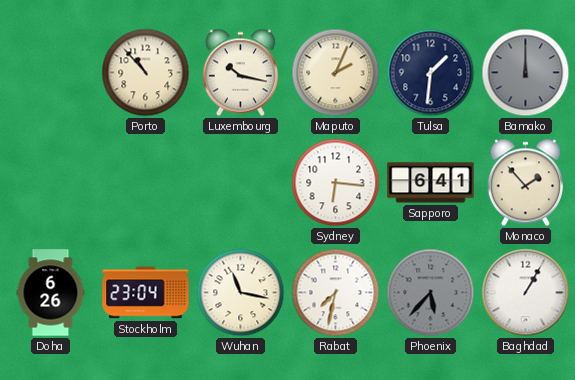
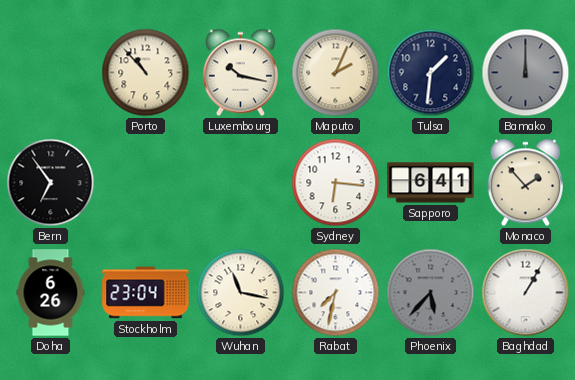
Bern: none -> 6:54 (51, 183)
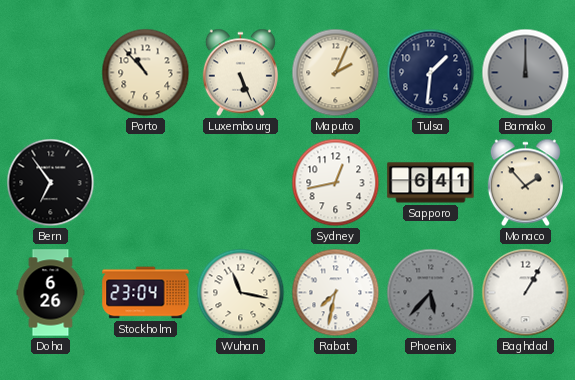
Luxembourg: 10:17 -> 5:26 (240, 73)
Sydney: 6:16 -> 12:43 (336, 183)
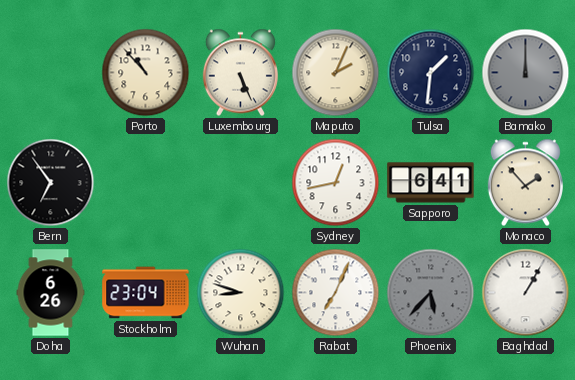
Wuhan: 11:17 -> 8:48 (241, 293)
Rabat: 7:32 -> 7:04 (336, 293)
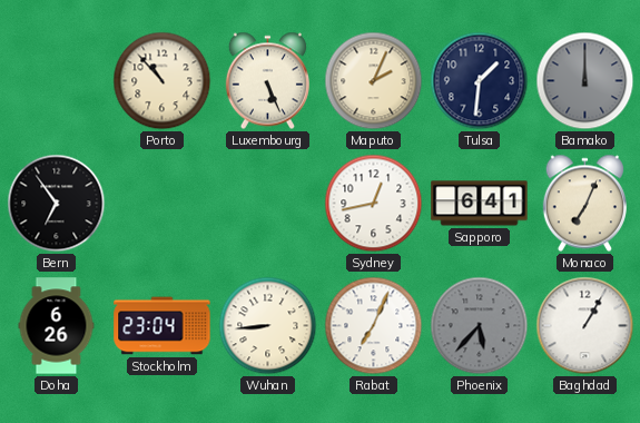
Monaco: 1:53 -> 7:04 (584, 204)
Wuhan: 8:48 -> 8:44 (268, 326)
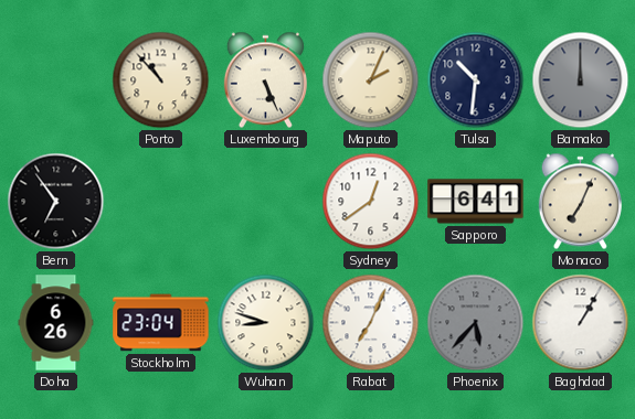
Tulsa: 1:31 -> 10:31 (476, 80)
Sydney: 12:43 -> 12:39 (371, 202)
Wuhan: 8:44 -> 8:48 (266, 323)
